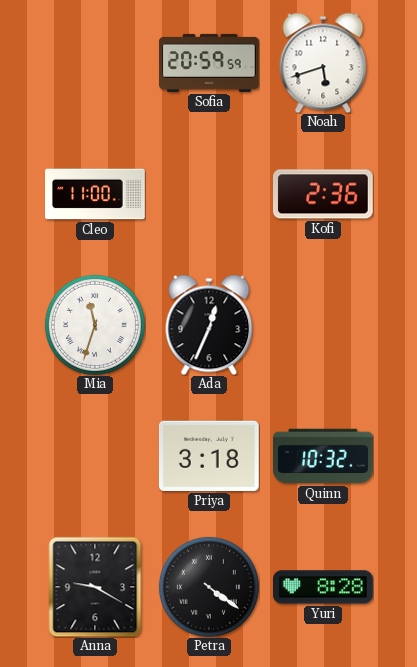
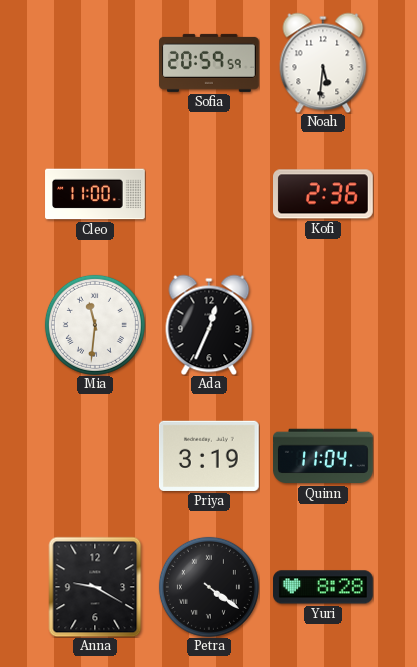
Noah: 5:42 -> 5:31 (323, 63)
Mia: 11:33 -> 11:31 (95, 325)
Priya: 3:18 -> 3:19 (209, 456)
Quinn: 10:32 -> 11:04 (324, 456)
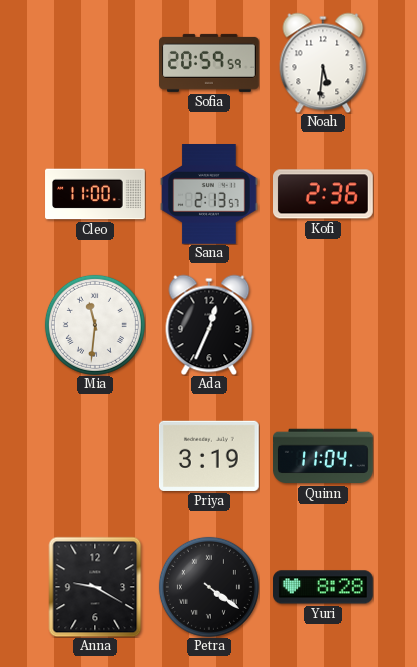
Sana: none -> 2:13 (209, 195)
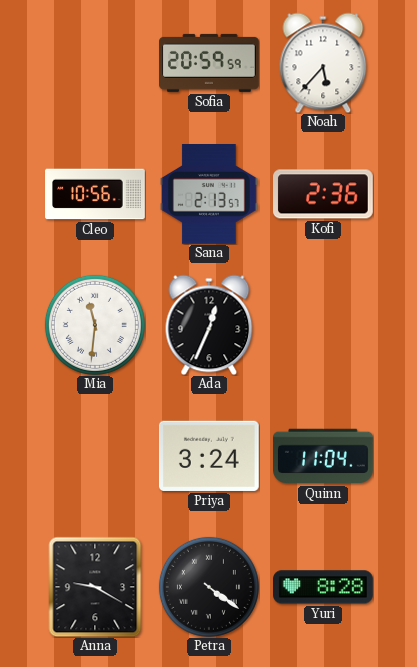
Noah: 5:31 -> 5:37 (323, 63)
Cleo: 11:00 -> 10:56 (95, 194)
Priya: 3:19 -> 3:24 (209, 456)
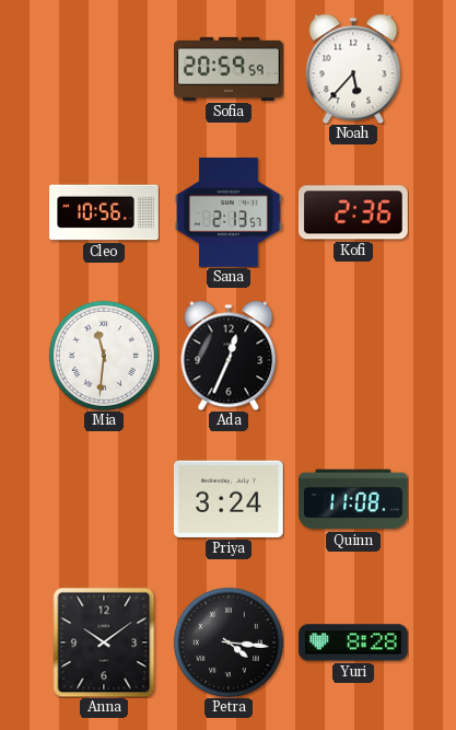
Quinn: 11:04 -> 11:08 (354, 499)
Anna: 9:20 -> 10:09 (104, 642)
Petra: 4:21 -> 4:16 (229, 642)
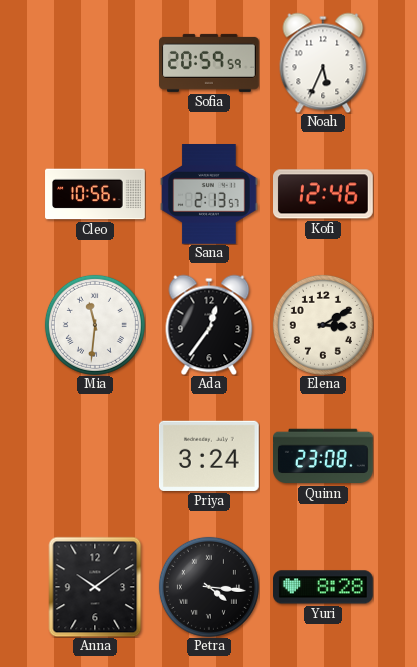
Noah: 5:37 -> 5:34 (323, 63)
Kofi: 2:36 -> 12:46 (324, 194)
Ada: 12:34 -> 12:36 (209, 325)
Elena: none -> 3:10 (323, 325)
Quinn: 11:08 -> 23:08 (324, 456)
